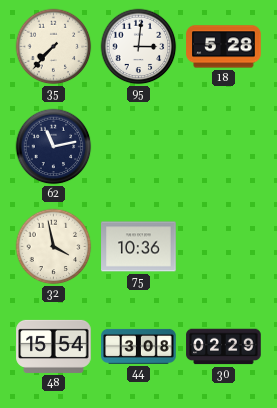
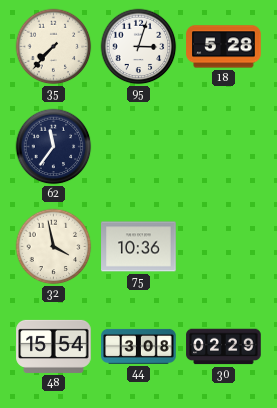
95: 3:01 -> 3:03 (139, 47)
62: 11:13 -> 11:36 (54, 147)
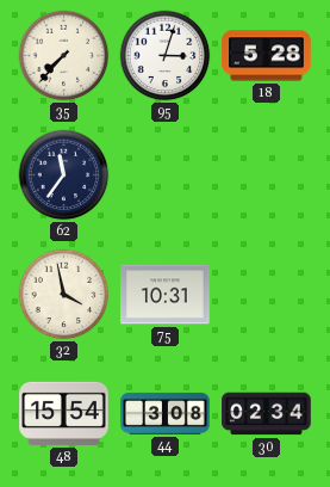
75: 10:36 -> 10:31 (166, 295)
30: 02:29 -> 02:34 (267, 414)
